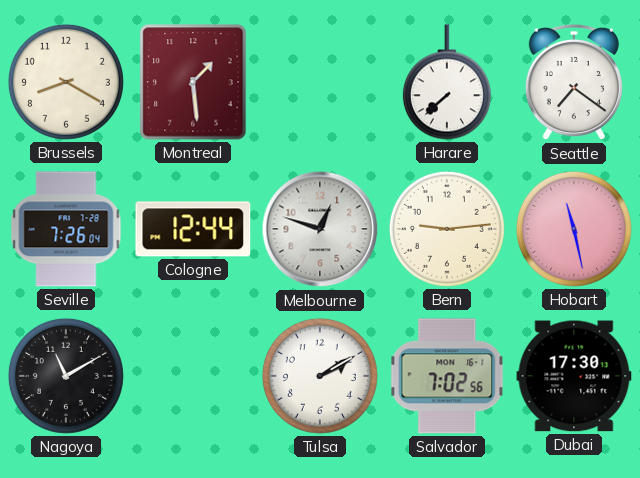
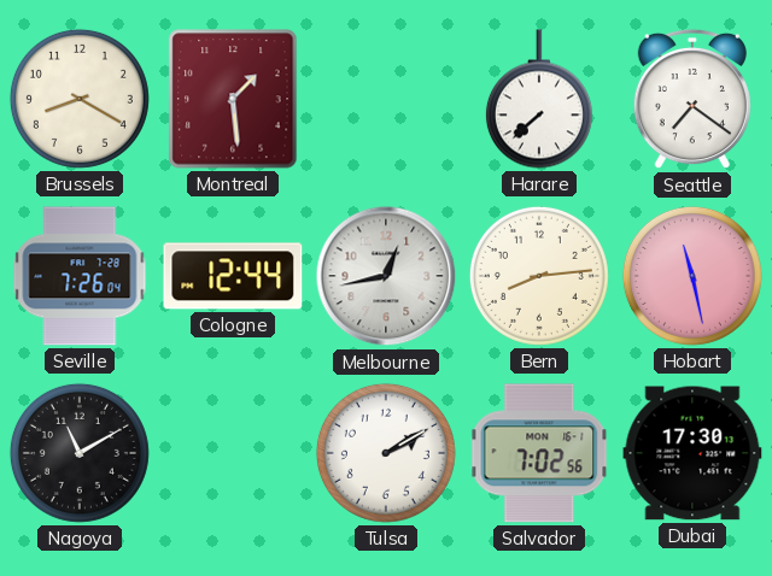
Melbourne: 12:48 -> 12:43 (386, 276)
Bern: 9:14 -> 8:14 (539, 276)
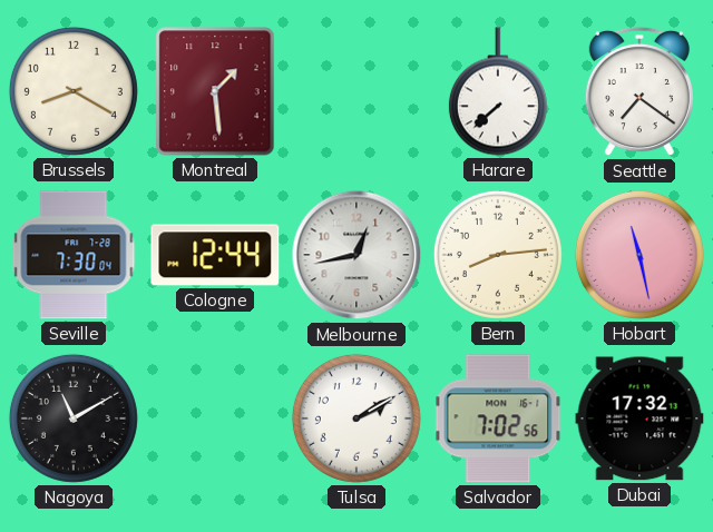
Seville: 7:26 -> 7:30 (74, 255)
Dubai: 17:30 -> 17:32 (639, 418)
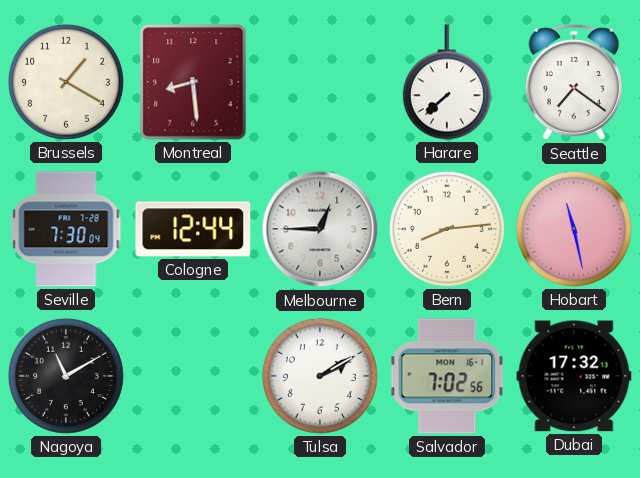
Brussels: 8:20 -> 1:20 (66, 82)
Montreal: 1:29 -> 8:29 (193, 82)
Melbourne: 12:43 -> 12:45 (320, 229)
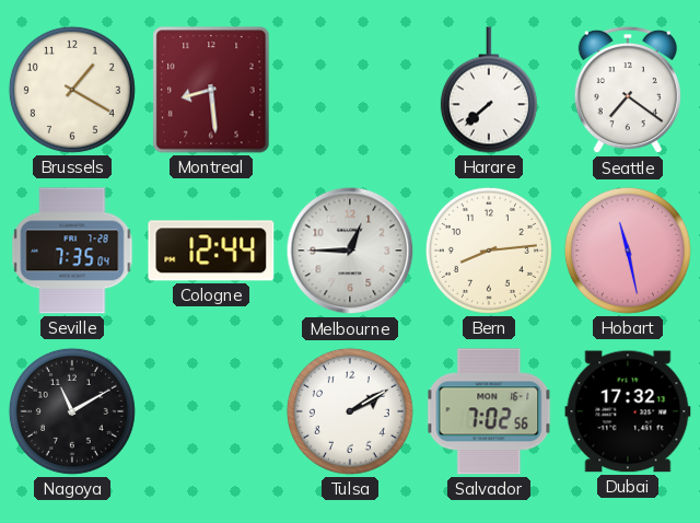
Seville: 7:30 -> 7:35 (72, 251)
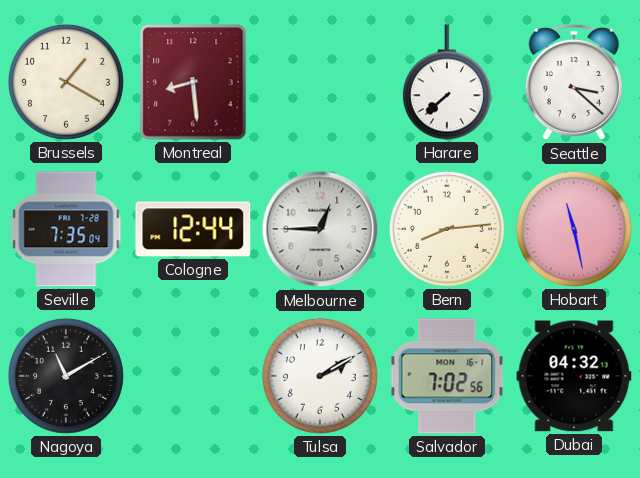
Seattle: 7:21 -> 3:22 (574, 82)
Dubai: 17:32 -> 04:32 (574, 376)
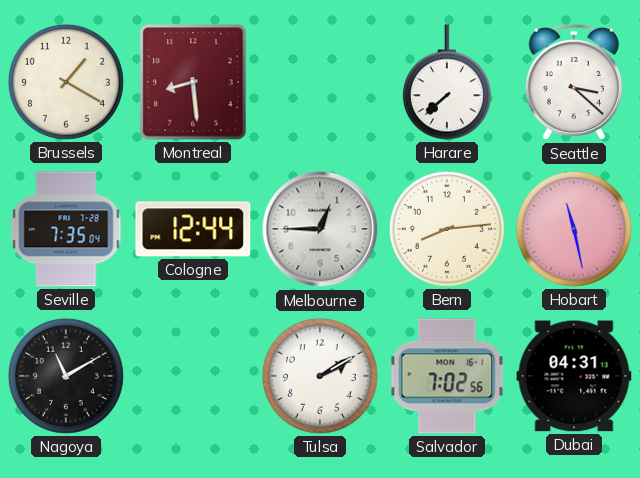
Dubai: 04:32 -> 04:31 (574, 376)
